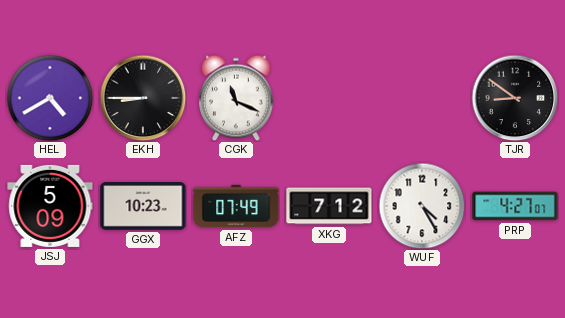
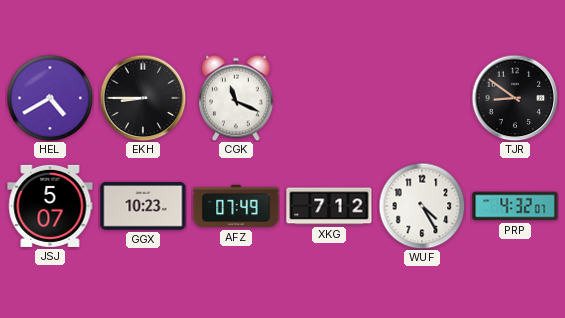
JSJ: 5:09 -> 5:07 (50, 206)
PRP: 4:27 -> 4:32 (515, 206)
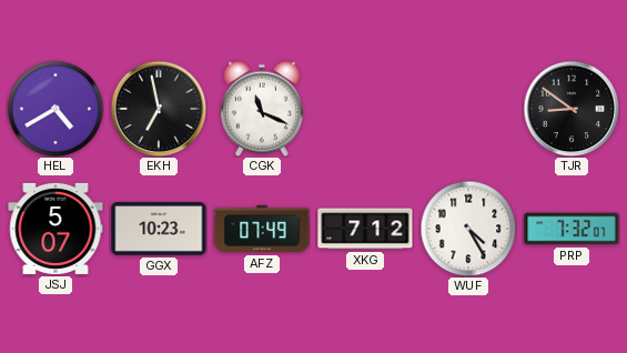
EKH: 8:45 -> 6:58 (159, 109)
PRP: 4:32 -> 7:32 (572, 229)
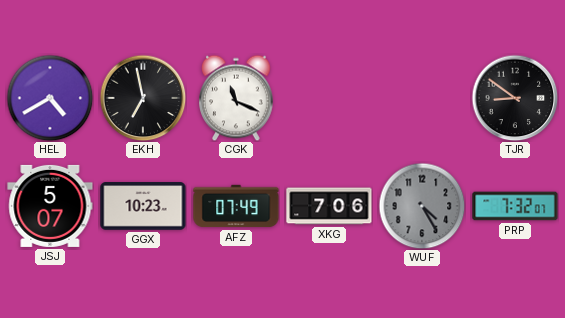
XKG: 7:12 -> 7:06 (329, 206)
WUF dial: white -> grey (422, 206)
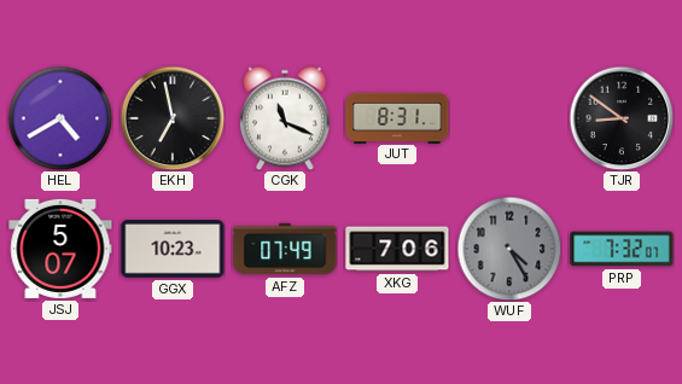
JUT: none -> 8:31 (397, 117)
